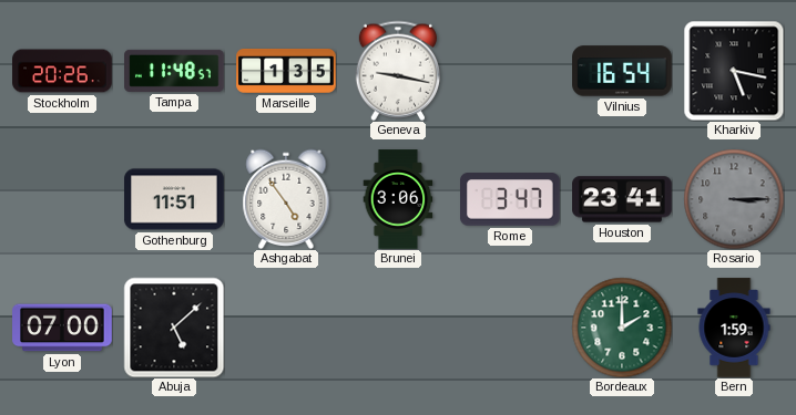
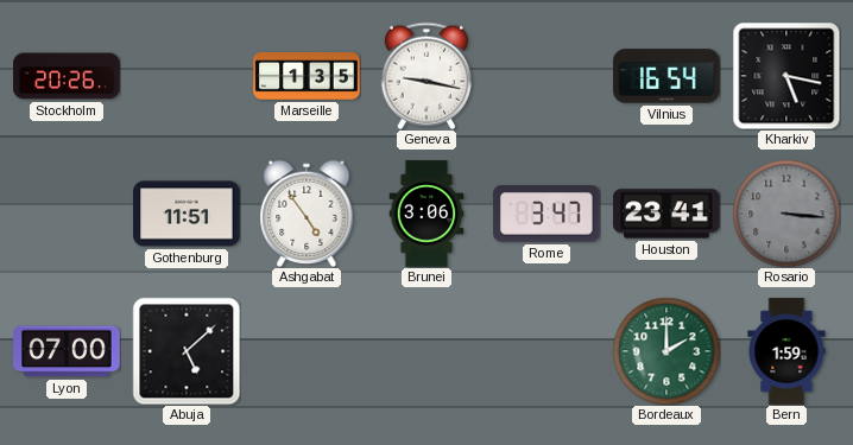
Tampa: 11:48 -> none (174, 71)
Rosario: 3:15 -> 3:16 (786, 214)
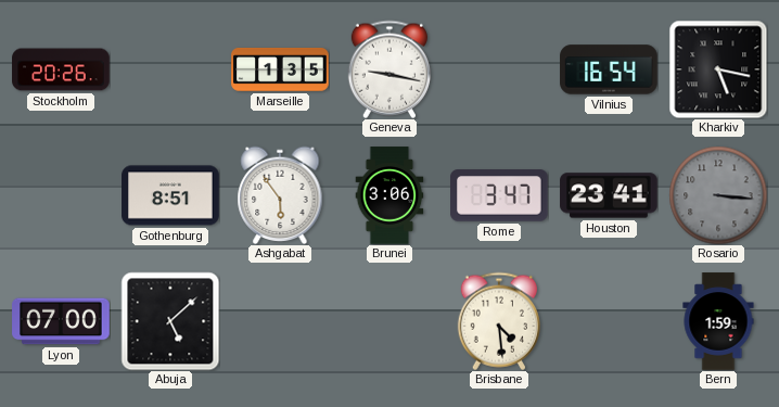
Gothenburg: 11:51 -> 8:51 (170, 195)
Ashgabat: 4:54 -> 5:54 (280, 195)
Brisbane: none -> 4:29 (499, 321)
Bordeaux: 2:00 -> none (666, 351)
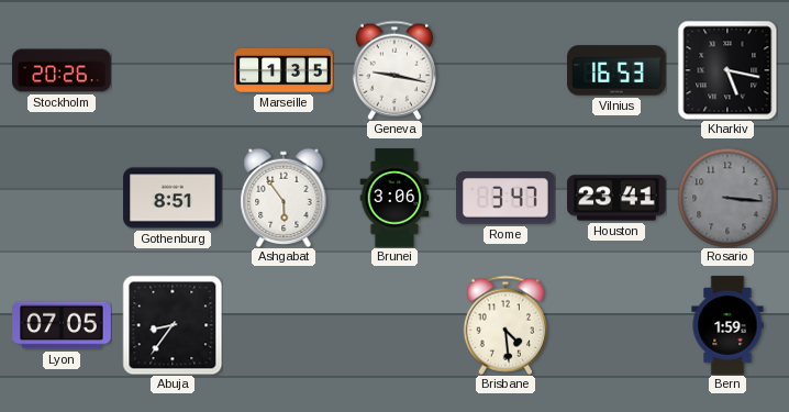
Vilnius: 16:54 -> 16:53 (616, 70)
Lyon: 07:00 -> 07:05 (62, 325)
Abuja: 5:08 -> 8:36 (173, 325)
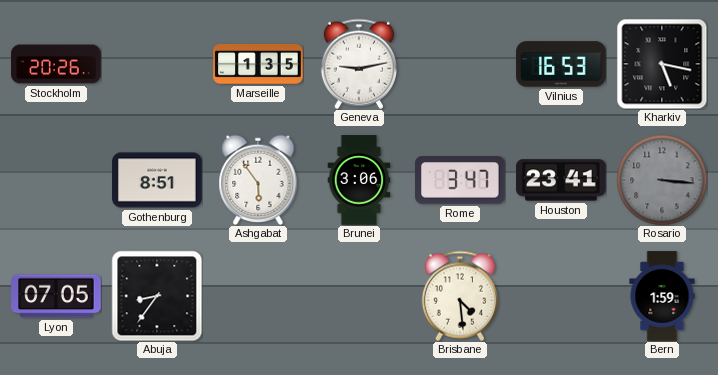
Geneva: 9:17 -> 9:13 (359, 64)
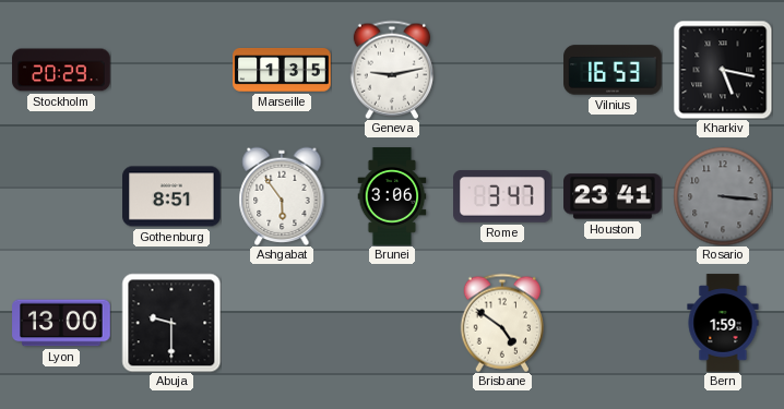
Stockholm: 20:26 -> 20:29 (61, 70)
Lyon: 07:05 -> 13:00 (61, 323)
Abuja: 8:36 -> 9:30 (171, 323)
Brisbane: 4:29 -> 4:51 (502, 323)
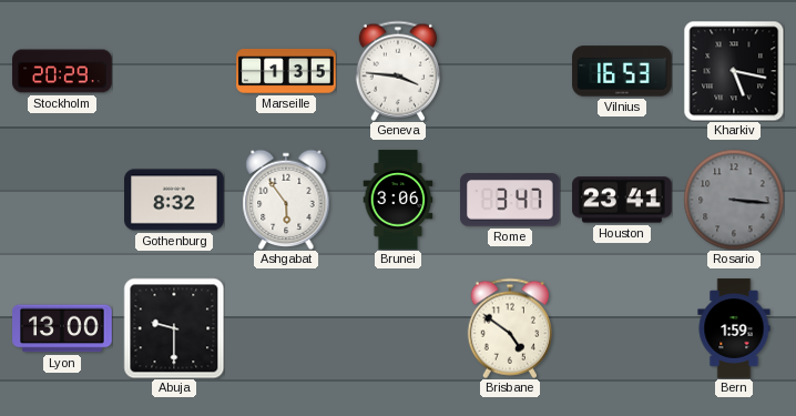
Geneva: 9:13 -> 3:46 (398, 71)
Gothenburg: 8:51 -> 8:32 (174, 200)
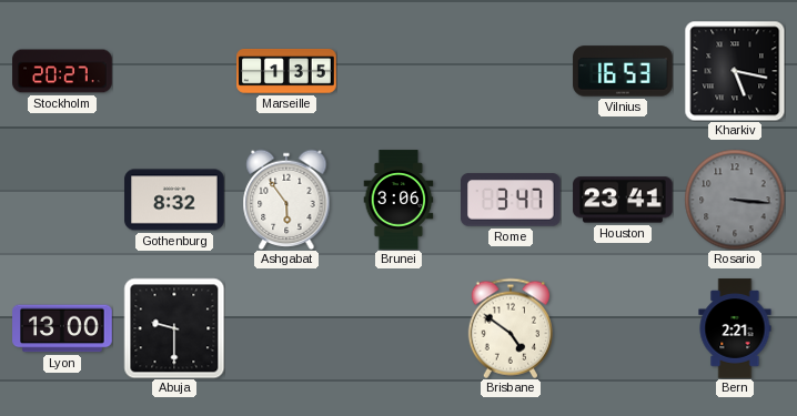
Stockholm: 20:29 -> 20:27 (62, 71)
Geneva: 3:46 -> none (398, 71)
Bern: 1:59 -> 2:21 (735, 328)
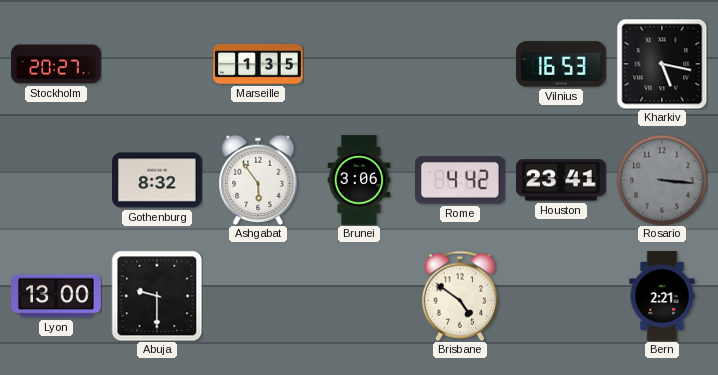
Rome: 3:47 -> 4:42 (461, 180)
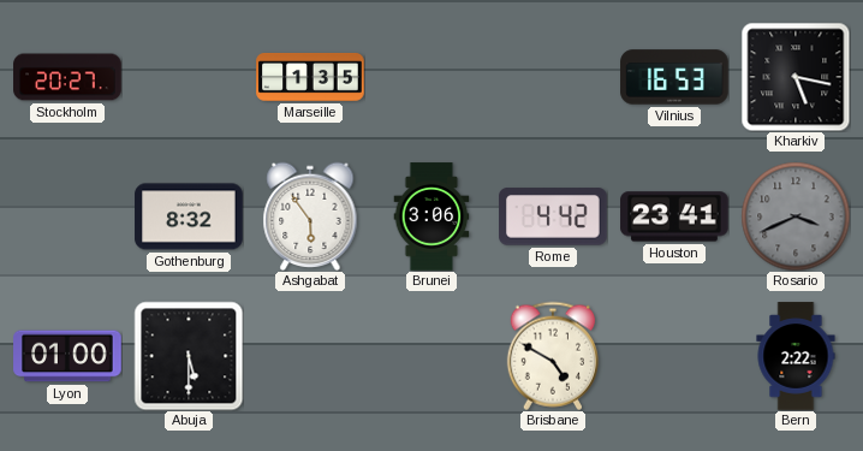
Rosario: 3:16 -> 3:41 (796, 216)
Lyon: 13:00 -> 01:00 (67, 356)
Abuja: 9:30 -> 5:30 (189, 356)
Brisbane: 4:51 -> 4:50 (553, 356)
Bern: 2:21 -> 2:22 (796, 356)
